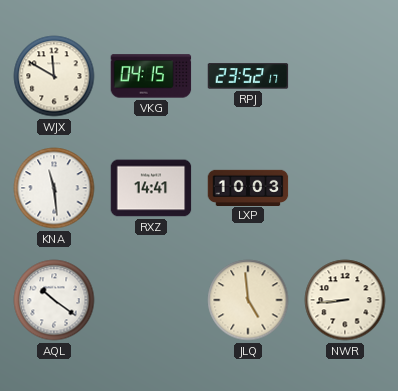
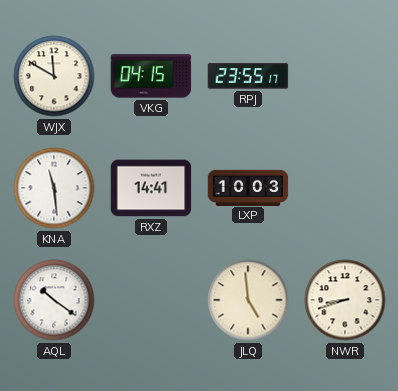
RPJ: 23:52 -> 23:55 (248, 76)
NWR: 8:44 -> 8:42 (345, 300)
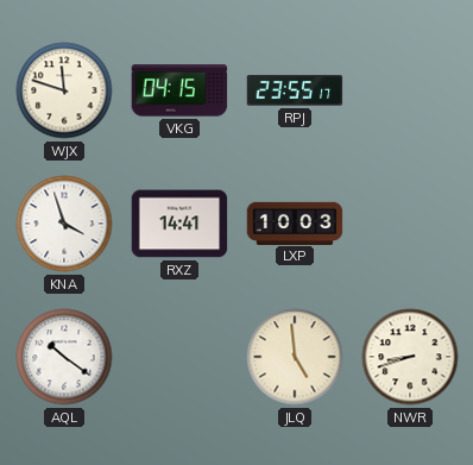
WJX: 11:50 -> 11:48 (64, 90)
KNA: 11:29 -> 3:57 (64, 224)
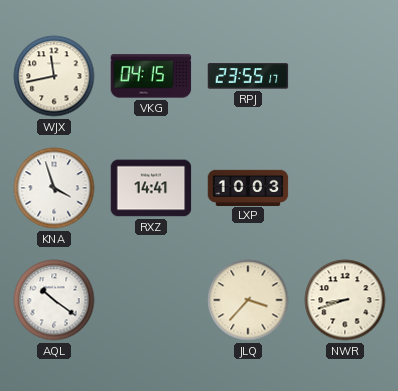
WJX: 11:48 -> 11:43 (54, 76)
JLQ: 4:59 -> 3:37 (248, 300)
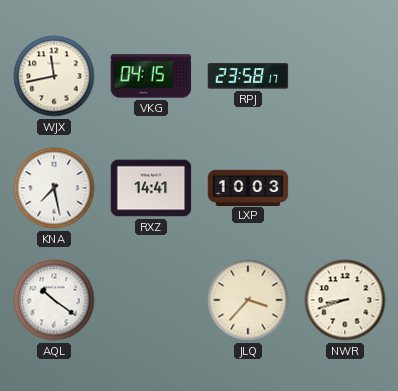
RPJ: 23:55 -> 23:58 (248, 76)
KNA: 3:57 -> 7:28 (54, 188)
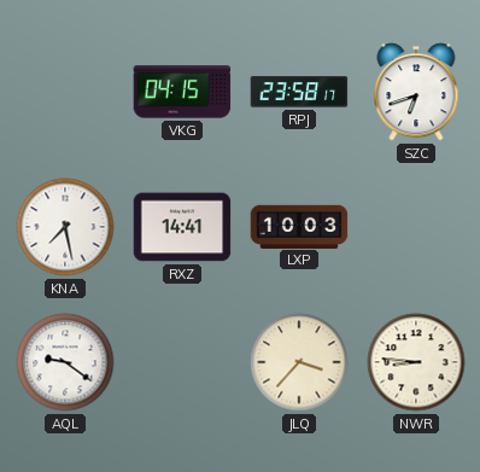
WJX: 11:43 -> none (54, 76)
SZC: none -> 6:42 (416, 92)
AQL: 10:21 -> 9:21 (65, 362)
NWR: 8:42 -> 8:46 (416, 362)
